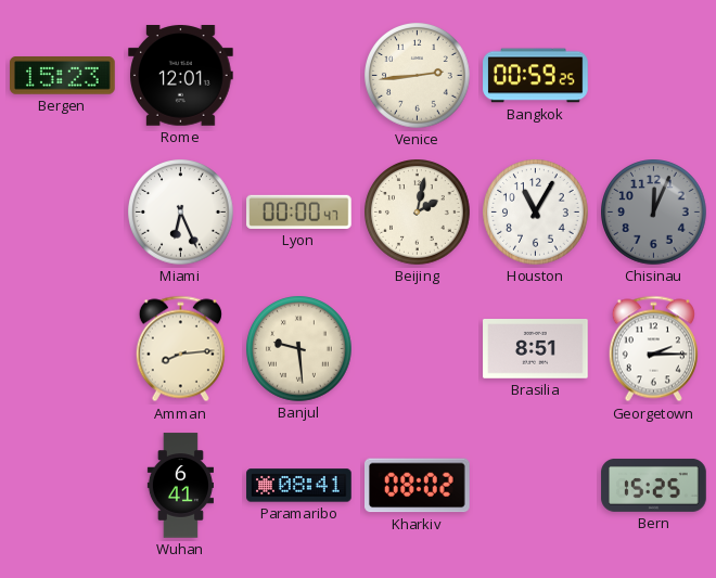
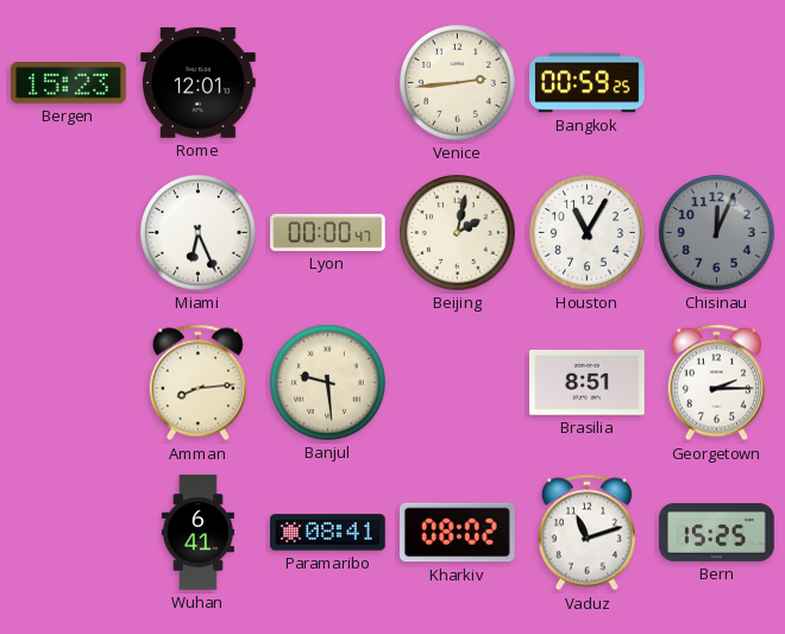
Vaduz: none -> 11:12 (586, 533)
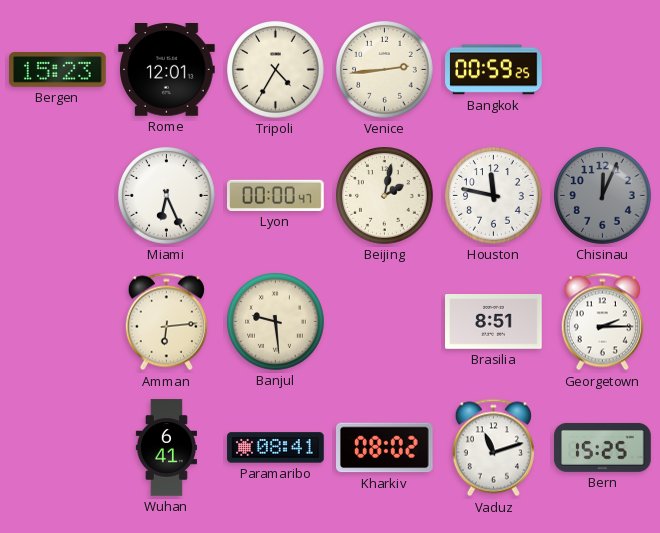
Tripoli: none -> 4:35 (276, 70)
Houston: 11:05 -> 11:47 (494, 196)
Amman: 8:14 -> 6:14 (166, 322)
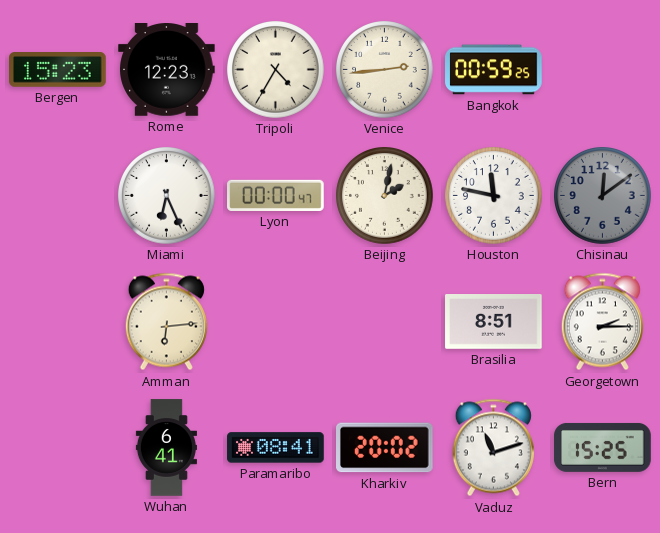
Rome: 12:01 -> 12:23 (167, 70)
Chisinau: 12:04 -> 12:09 (603, 196)
Banjul: 9:29 -> none (276, 322)
Kharkiv: 08:02 -> 20:02 (385, 448)
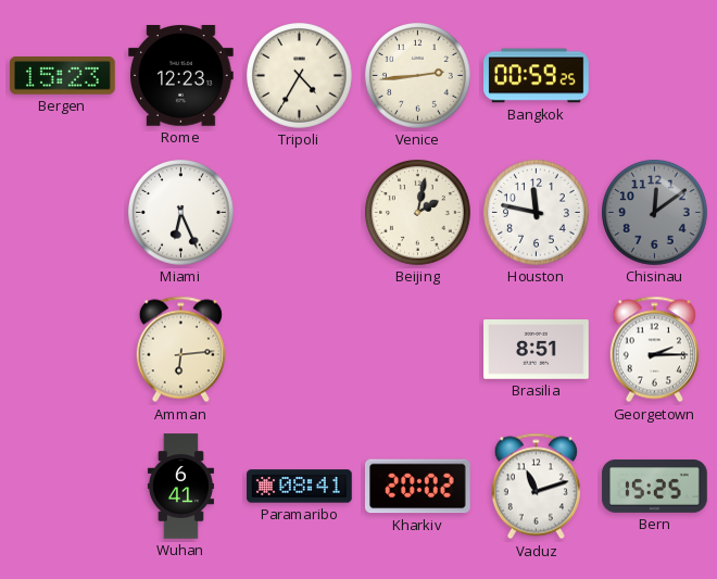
Lyon: 00:00 -> none (276, 195)
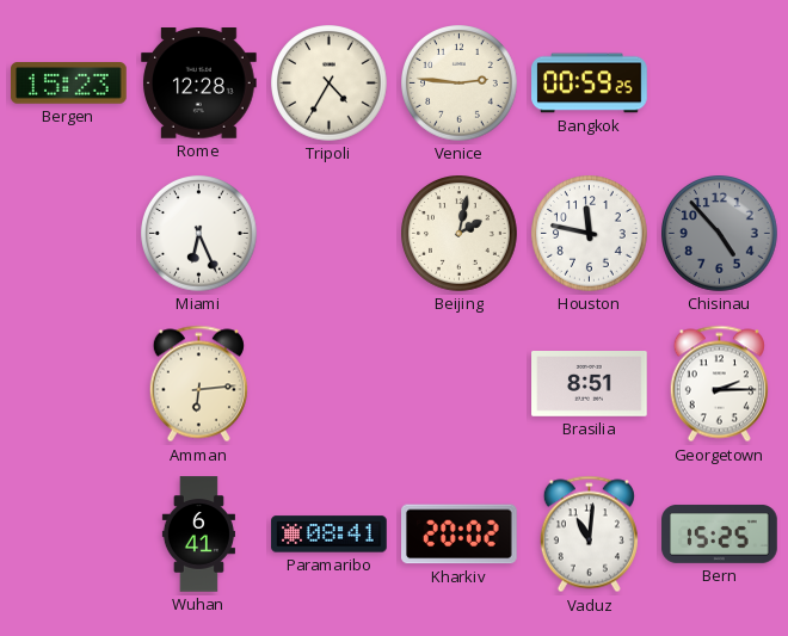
Rome: 12:23 -> 12:28 (199, 84)
Venice: 2:44 -> 2:46 (460, 84)
Chisinau: 12:09 -> 4:53 (720, 234)
Vaduz: 11:12 -> 11:01 (589, 535)
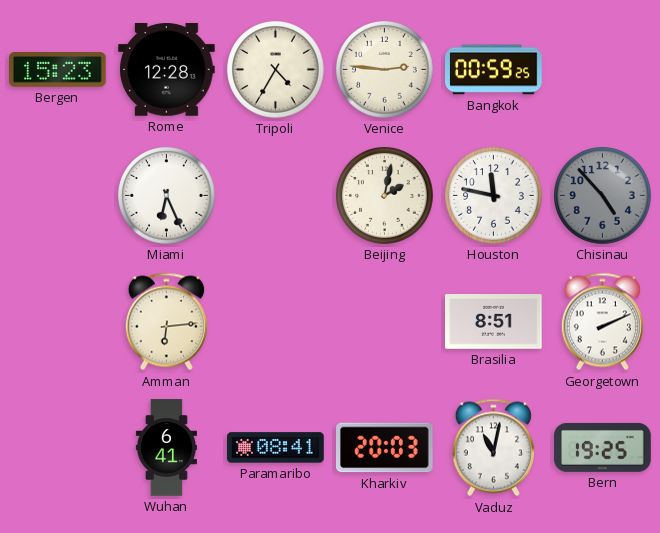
Georgetown: 2:15 -> 2:11 (602, 322)
Kharkiv: 20:02 -> 20:03 (385, 448)
Vaduz: 11:01 -> 11:02 (493, 448)
Bern: 15:25 -> 19:25 (603, 447)
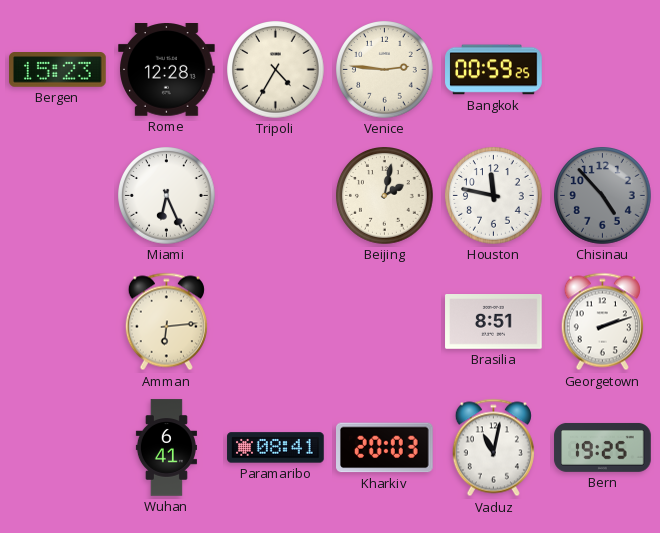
Georgetown: 2:11 -> 2:12 (602, 322)
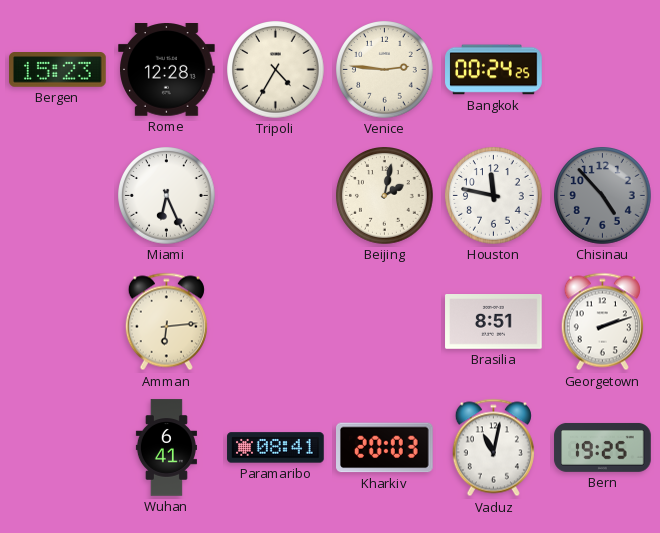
Bangkok: 00:59 -> 00:24 (494, 70)
